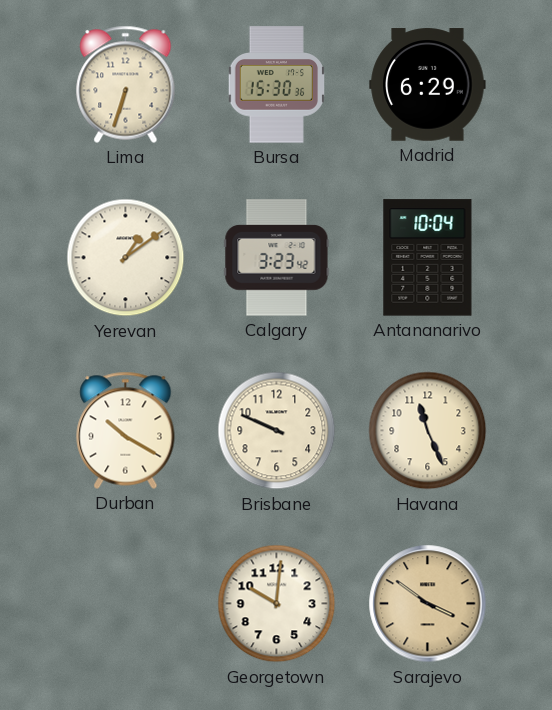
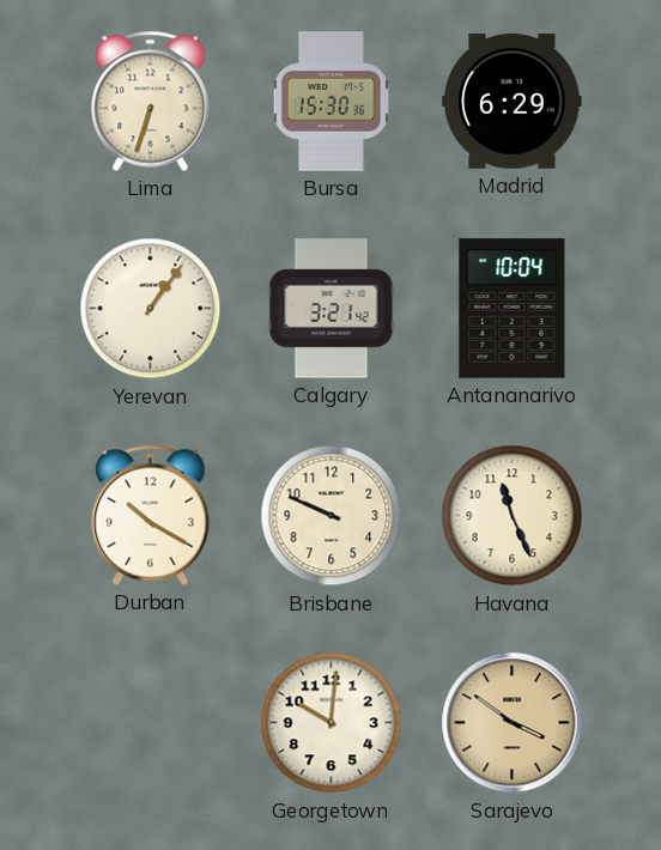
Yerevan: 1:09 -> 1:06 (151, 309)
Calgary: 3:23 -> 3:21 (332, 309)
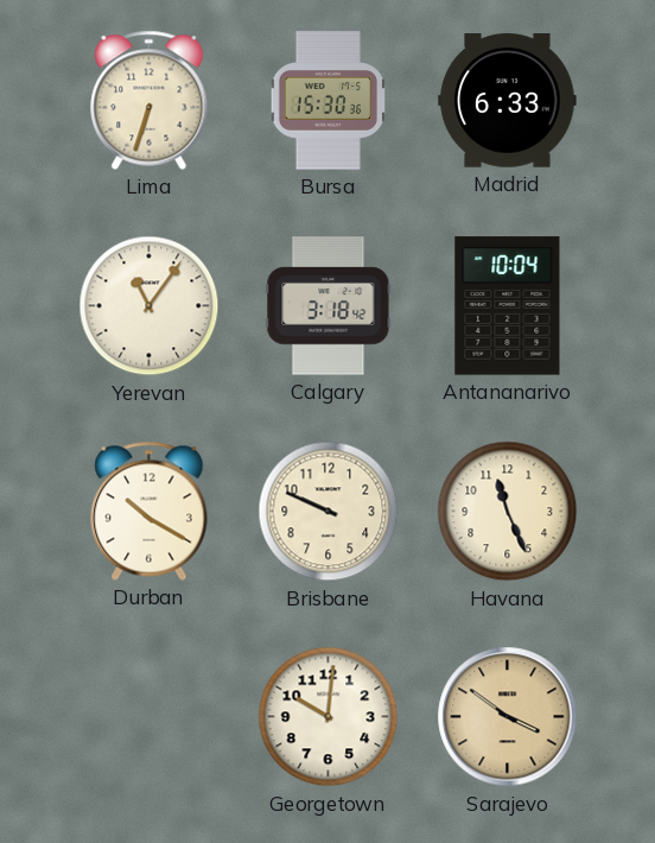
Madrid: 6:29 -> 6:33 (508, 101)
Yerevan: 1:06 -> 11:06 (150, 306)
Calgary: 3:21 -> 3:18 (329, 306)
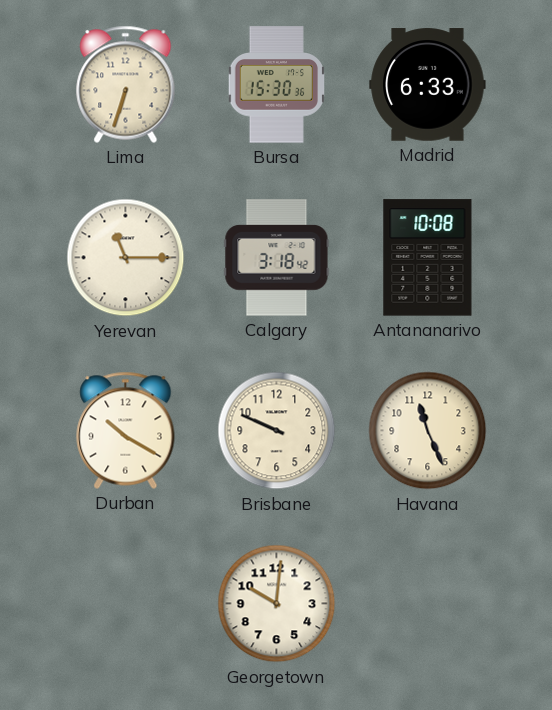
Yerevan: 11:06 -> 11:15 (126, 258)
Antananarivo: 10:04 -> 10:08 (428, 258)
Sarajevo: 3:51 -> none (508, 717)
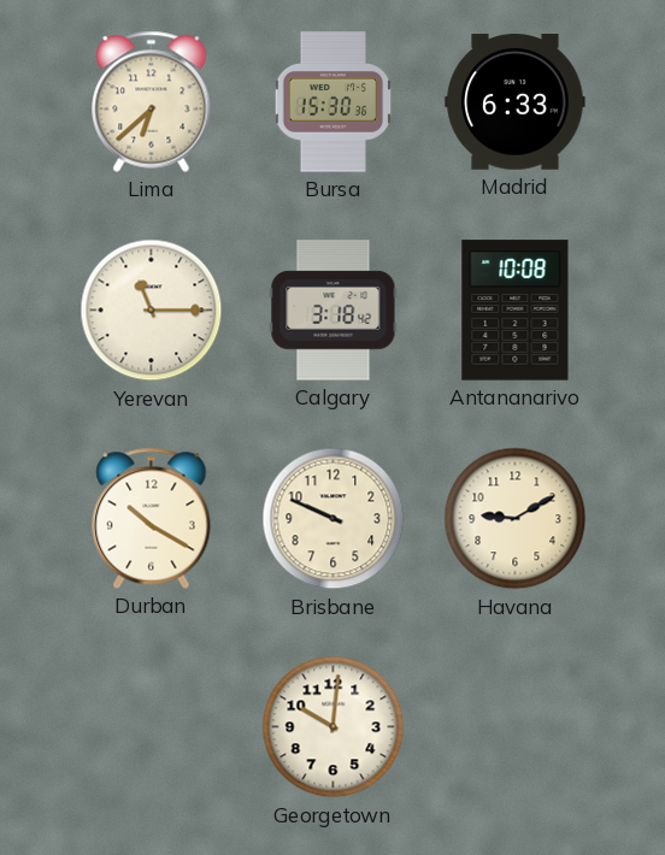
Lima: 6:33 -> 6:38 (152, 101)
Havana: 11:26 -> 9:10 (516, 519)
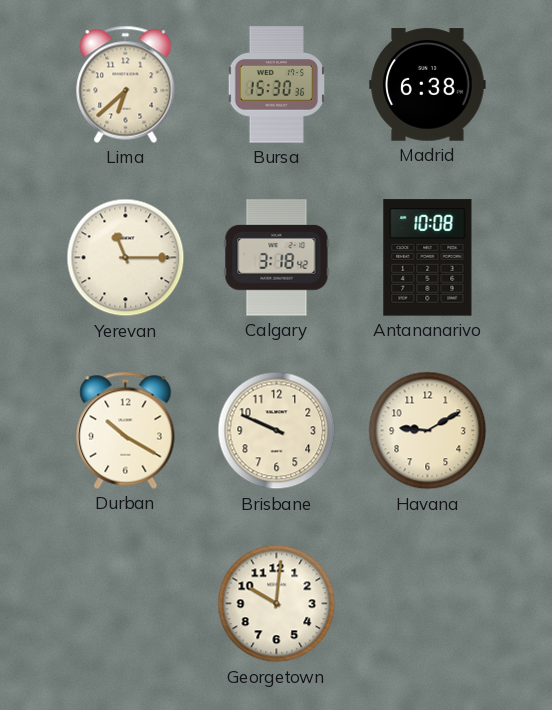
Madrid: 6:33 -> 6:38 (428, 85)
